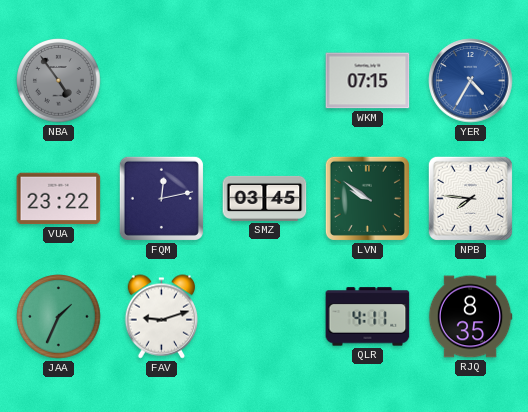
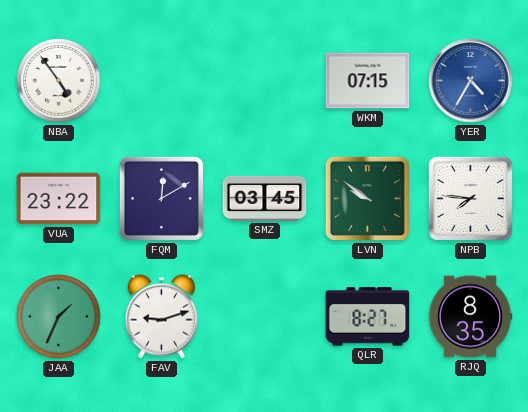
NBA dial: grey -> white (59, 81)
FQM: 12:13 -> 12:10 (161, 198)
QLR: 4:11 -> 8:27 (368, 317)
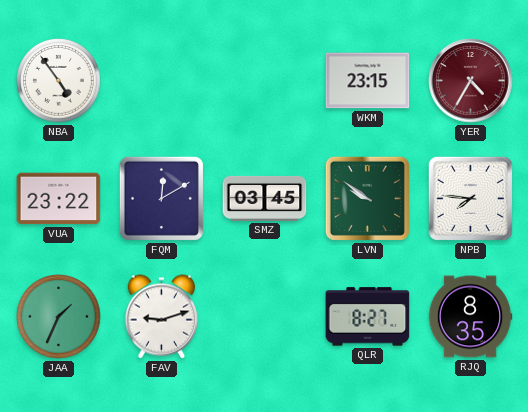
WKM: 07:15 -> 23:15 (368, 81)
YER dial: blue -> burgundy (471, 81)
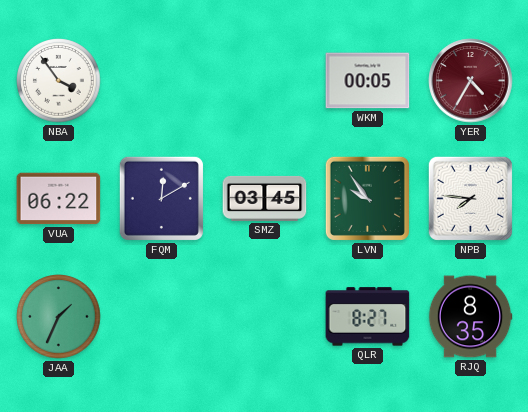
NBA: 4:54 -> 3:54 (59, 81)
WKM: 23:15 -> 00:05 (368, 81)
VUA: 23:22 -> 06:22 (59, 199)
LVN: 9:51 -> 9:54 (367, 198)
FAV: 9:12 -> none (162, 317)
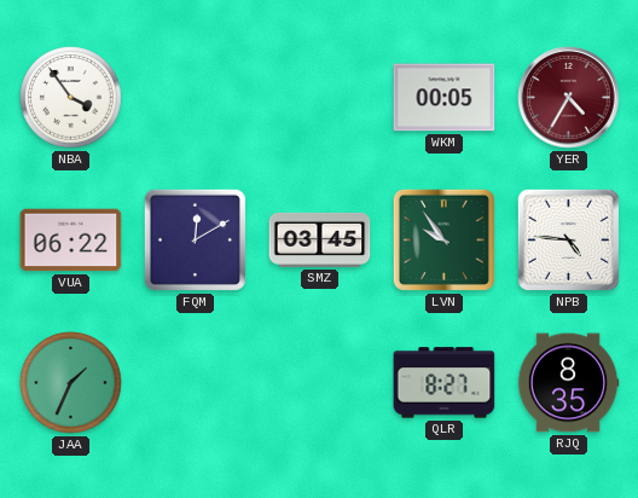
NPB: 7:46 -> 4:46 (568, 239)
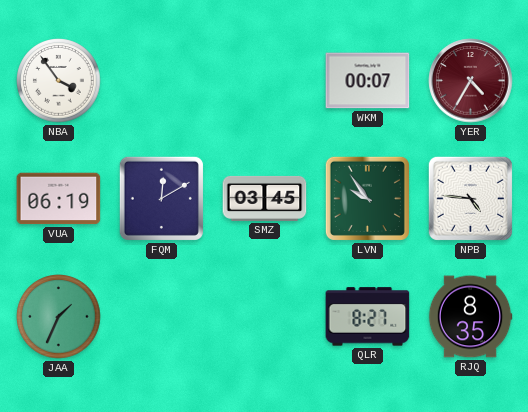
WKM: 00:05 -> 00:07 (368, 81)
VUA: 06:22 -> 06:19 (59, 199)
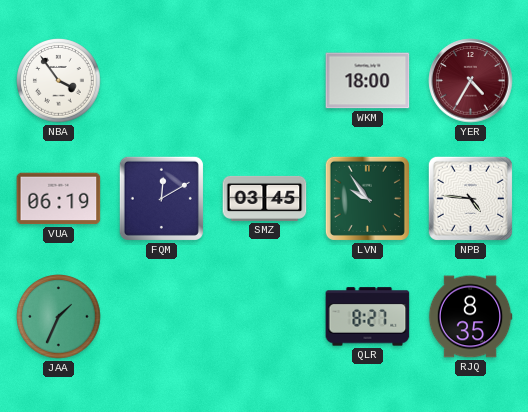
WKM: 00:07 -> 18:00 (368, 81)
